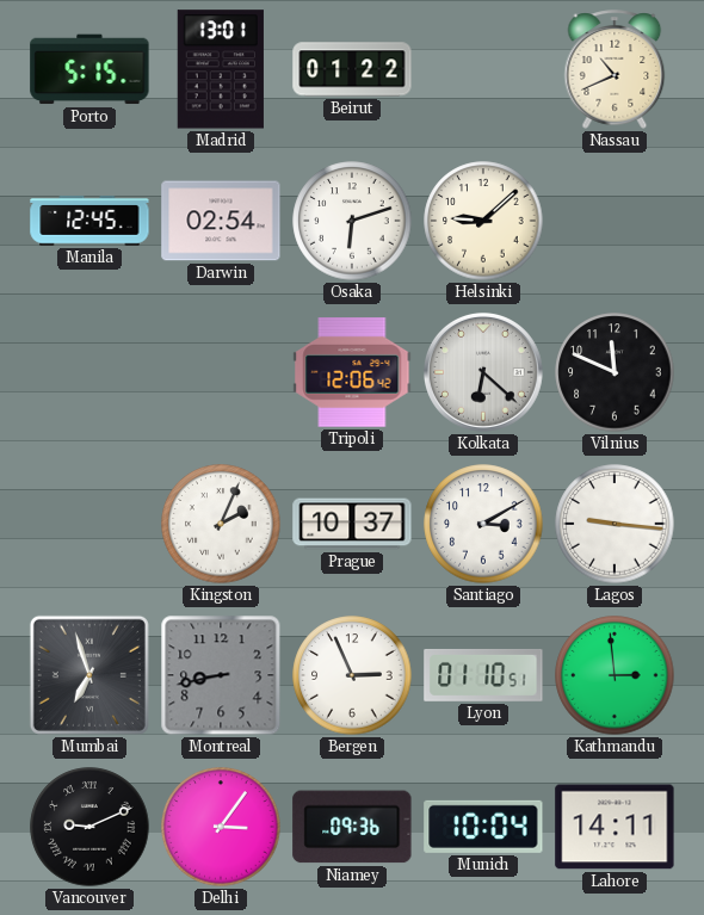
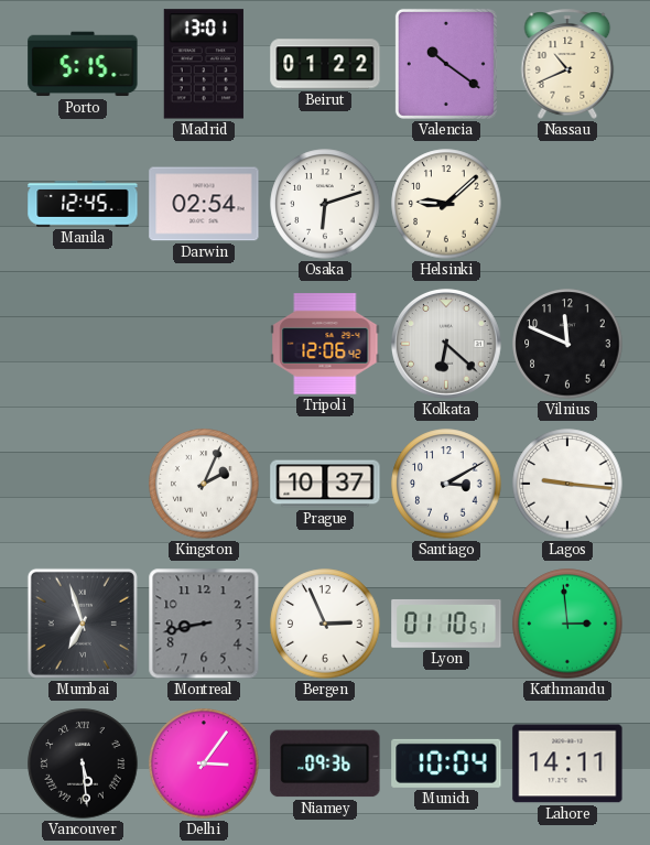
Valencia: none -> 10:21 (446, 64)
Vancouver: 9:11 -> 5:29 (83, 763)
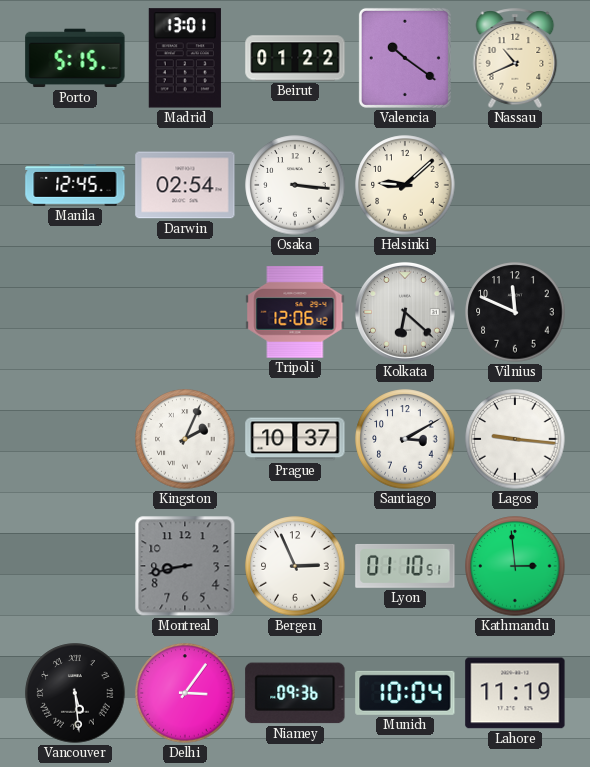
Osaka: 6:12 -> 3:16 (295, 185)
Mumbai: 6:57 -> none (83, 624)
Lahore: 14:11 -> 11:19 (515, 693)
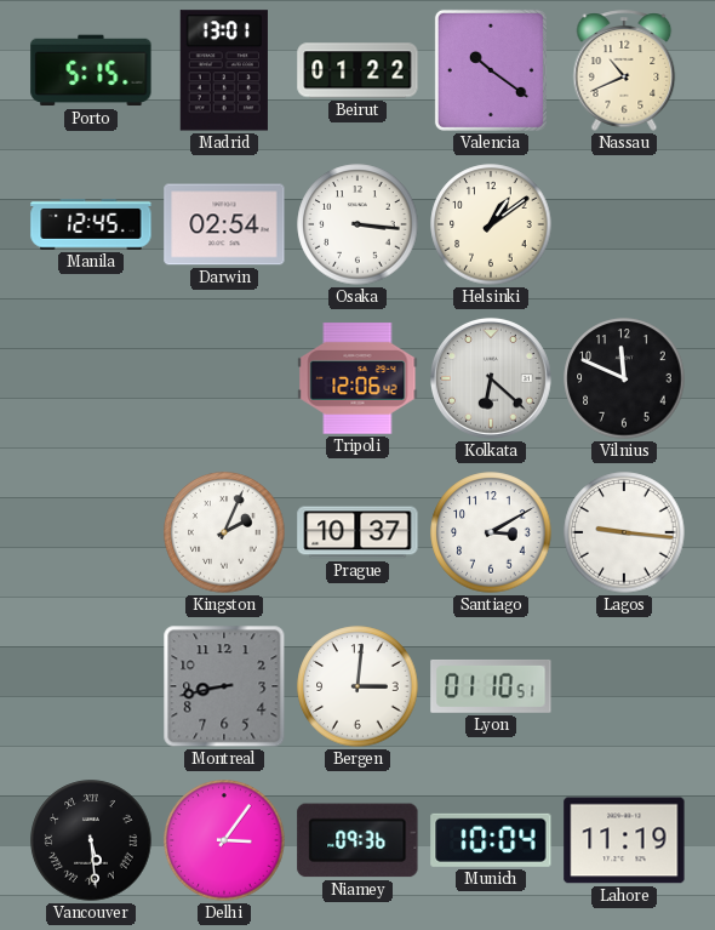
Helsinki: 9:08 -> 1:09 (491, 224)
Bergen: 2:56 -> 3:01 (358, 686)
Kathmandu: 2:59 -> none (515, 566)
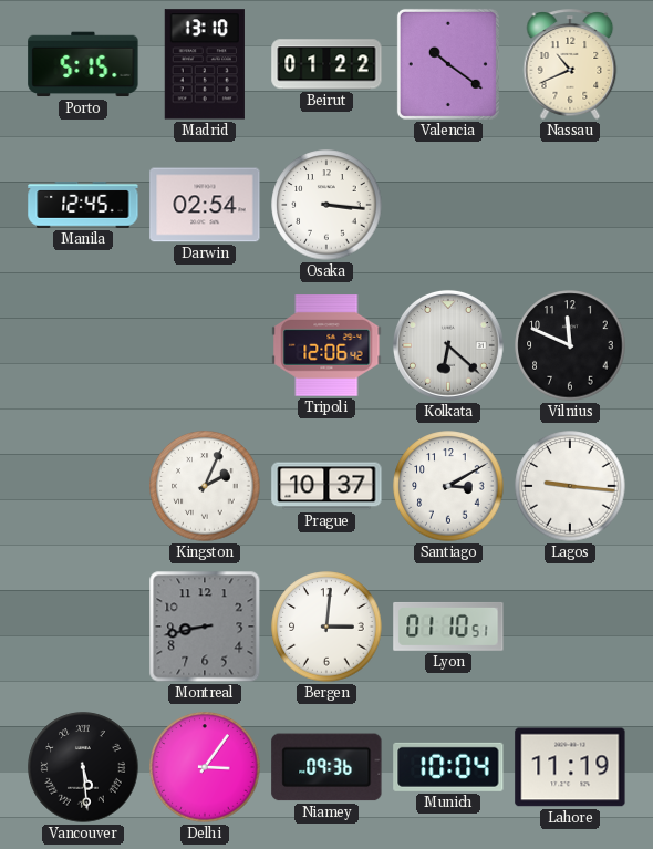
Madrid: 13:01 -> 13:10 (205, 64)
Helsinki: 1:09 -> none (491, 224)
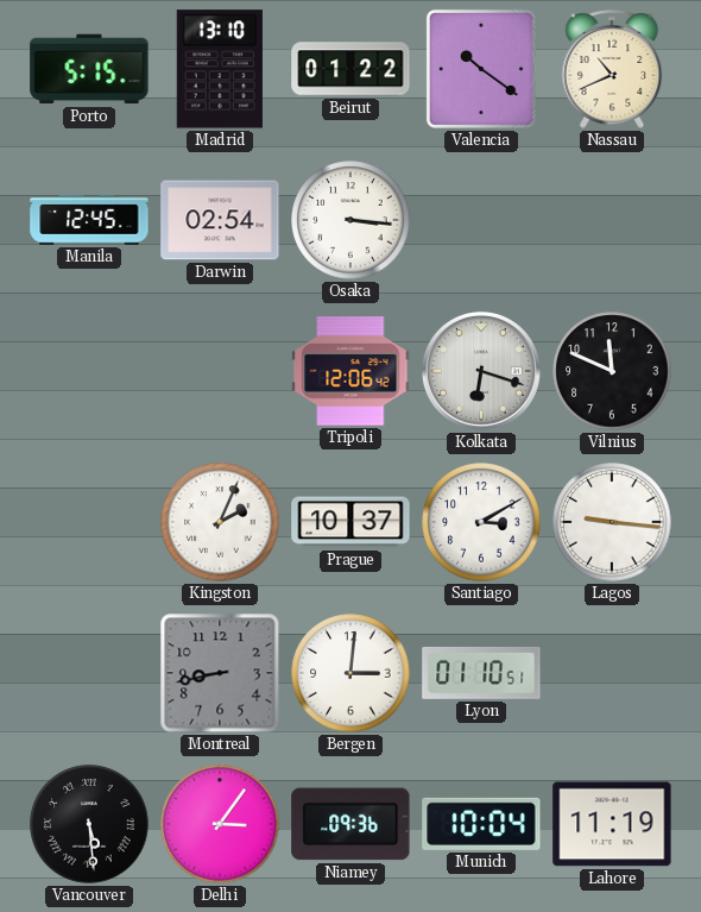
Kolkata: 6:22 -> 6:18 (481, 371)
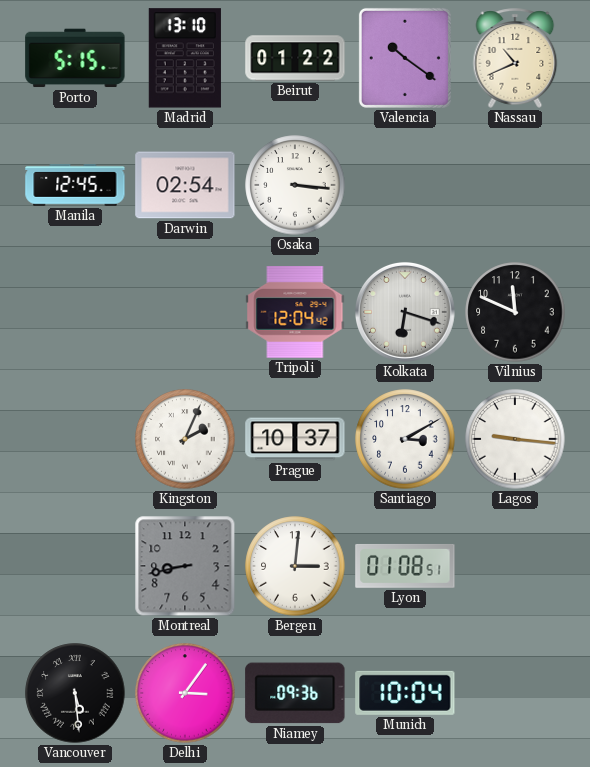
Tripoli: 12:06 -> 12:04 (295, 312)
Lyon: 01:10 -> 01:08 (405, 566)
Lahore: 11:19 -> none (612, 824)
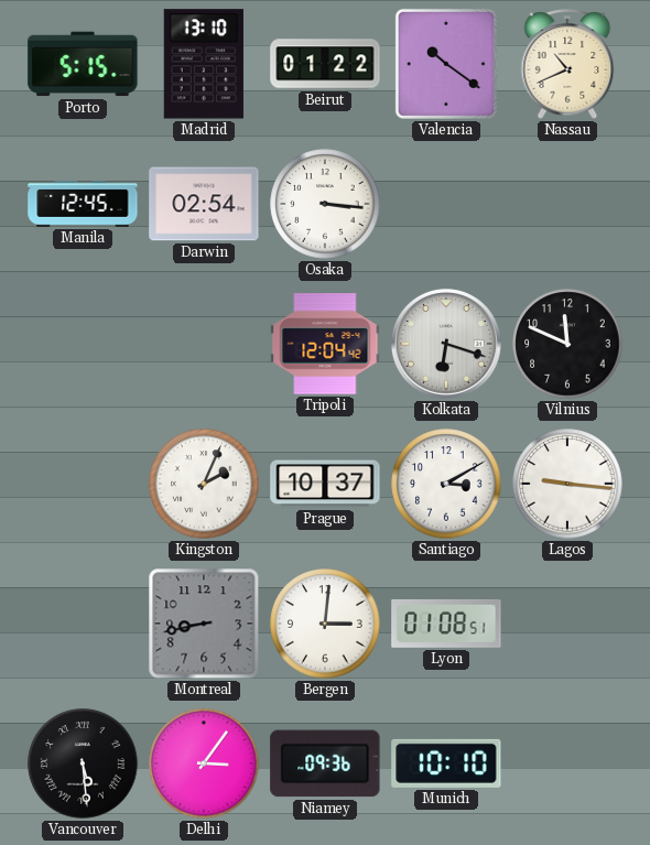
Munich: 10:04 -> 10:10 (446, 763)
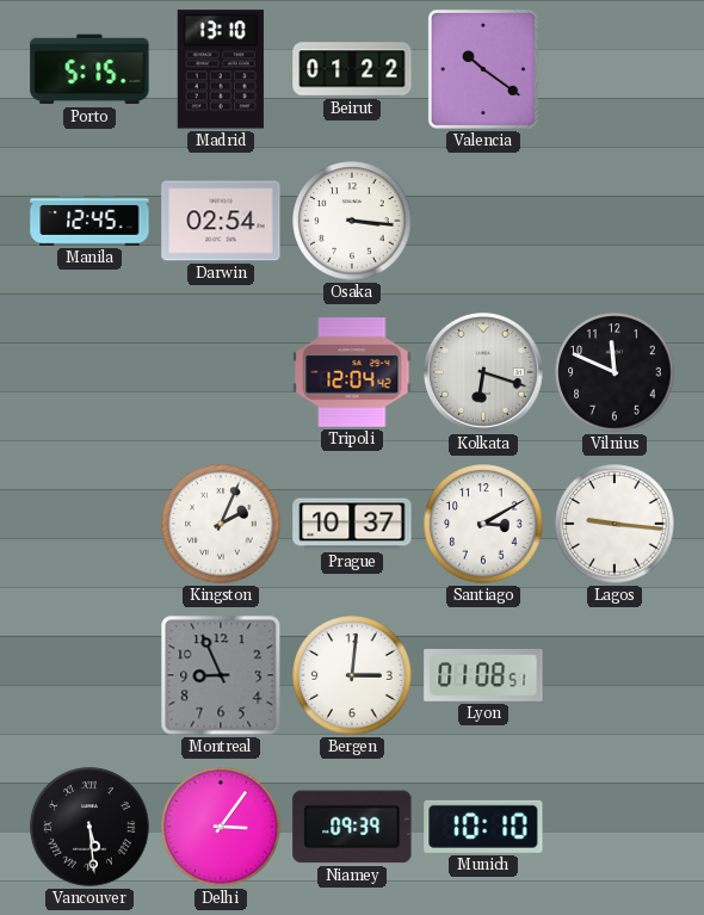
Nassau: 10:41 -> none (567, 64)
Montreal: 8:43 -> 8:56 (221, 675)
Niamey: 09:36 -> 09:39 (352, 827)
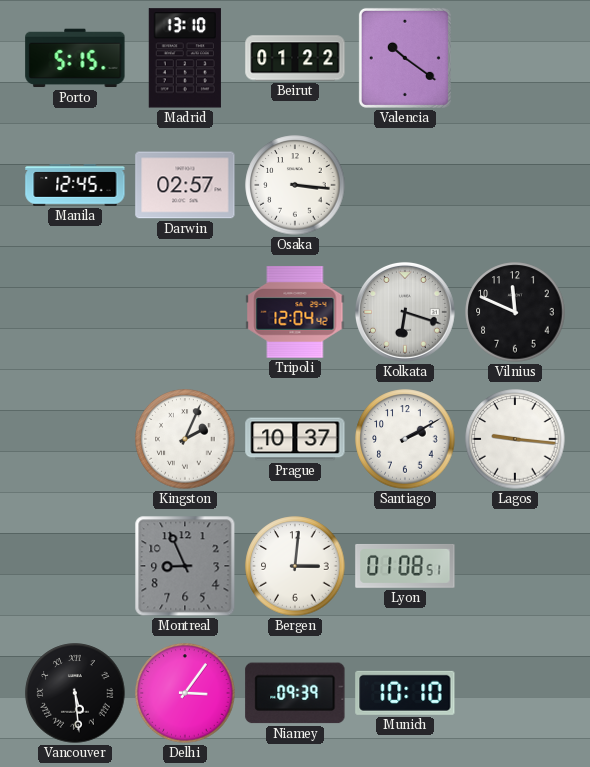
Darwin: 02:54 -> 02:57 (185, 185)
Santiago: 3:10 -> 2:10 (405, 439)
